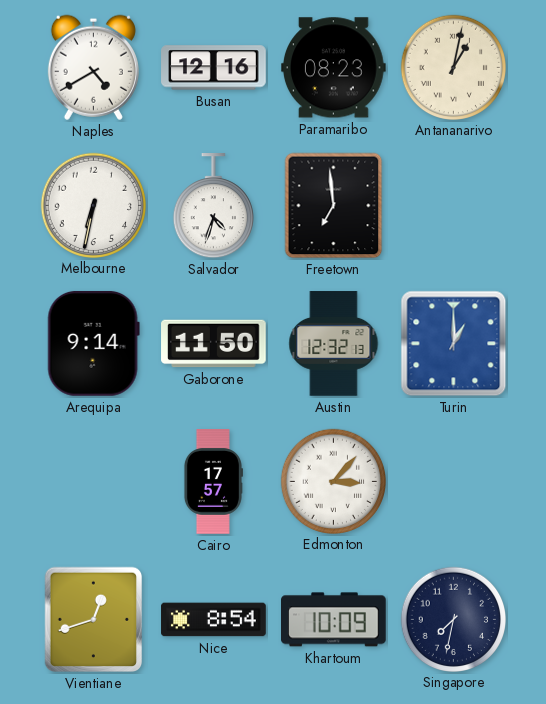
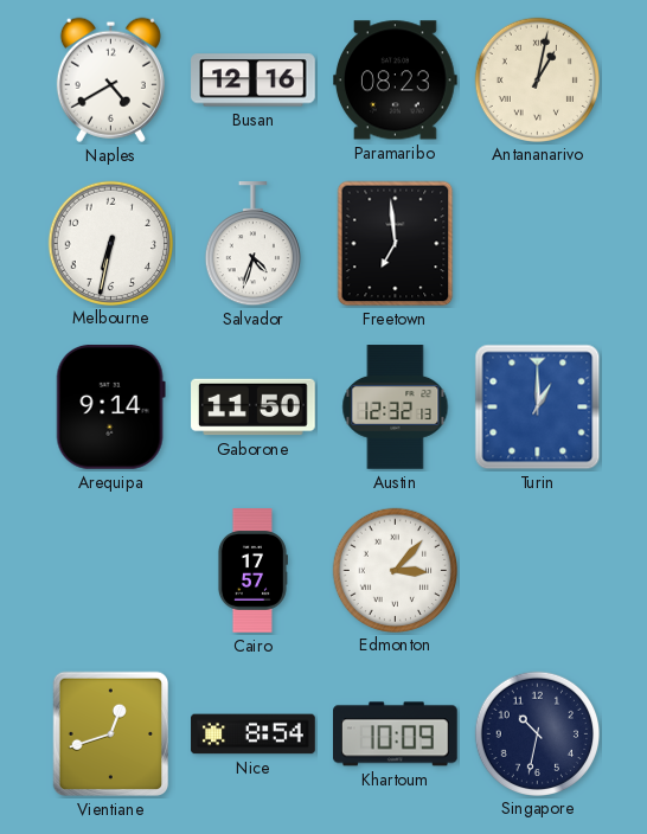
Singapore: 7:32 -> 10:32 (537, 733)
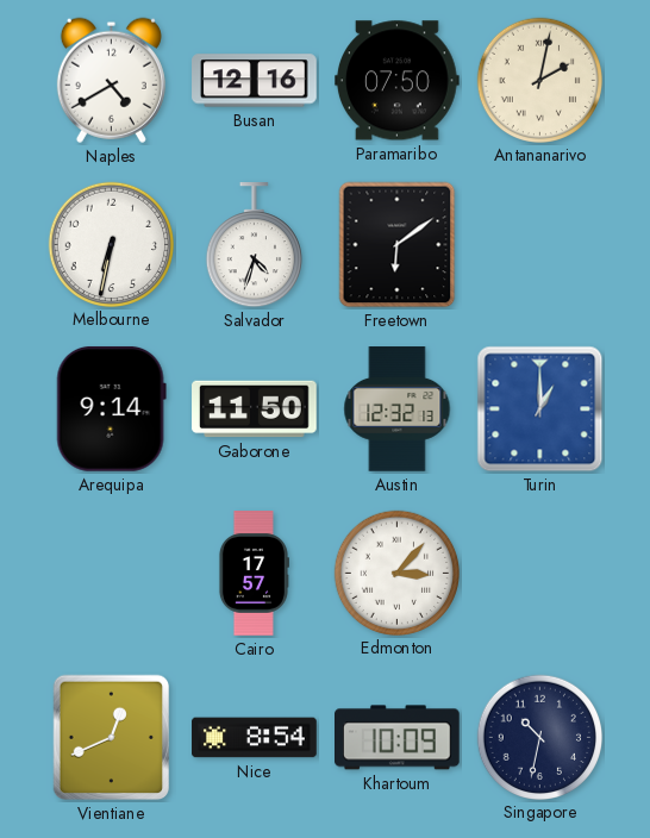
Paramaribo: 08:23 -> 07:50 (398, 81)
Antananarivo: 1:02 -> 2:02 (539, 80)
Freetown: 6:59 -> 6:09 (398, 245)
Vientiane: 12:42 -> 12:41 (112, 738)
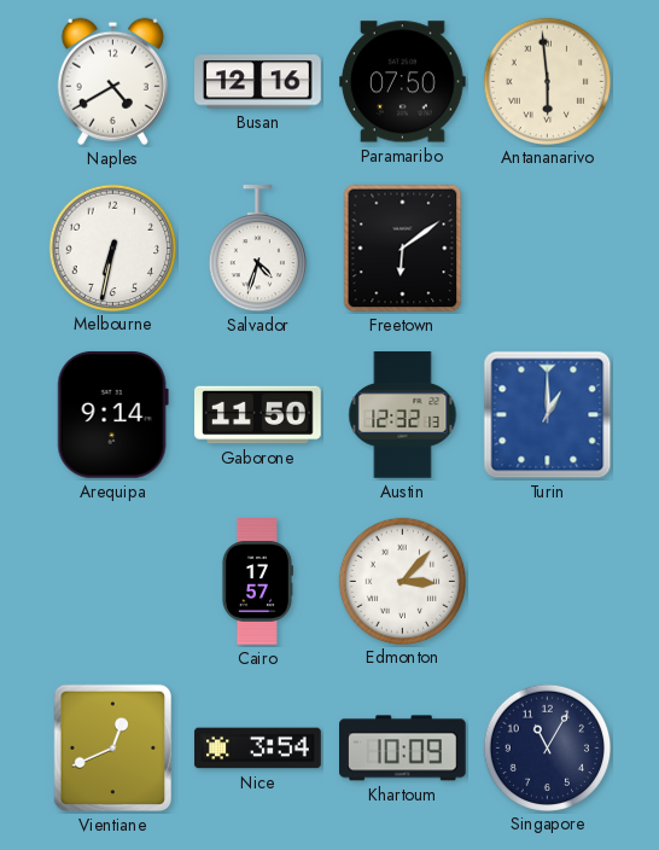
Antananarivo: 2:02 -> 5:59 (547, 81)
Nice: 8:54 -> 3:54 (258, 749)
Singapore: 10:32 -> 11:05 (547, 747)
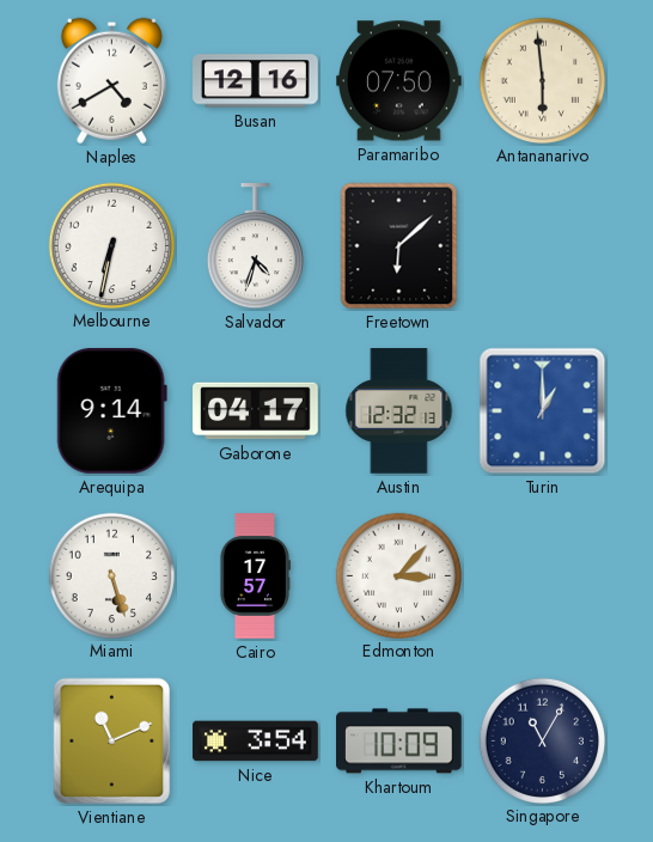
Freetown: 6:09 -> 6:08 (399, 246)
Gaborone: 11:50 -> 04:17 (256, 411)
Miami: none -> 5:27 (111, 575)
Vientiane: 12:41 -> 11:11 (112, 742)
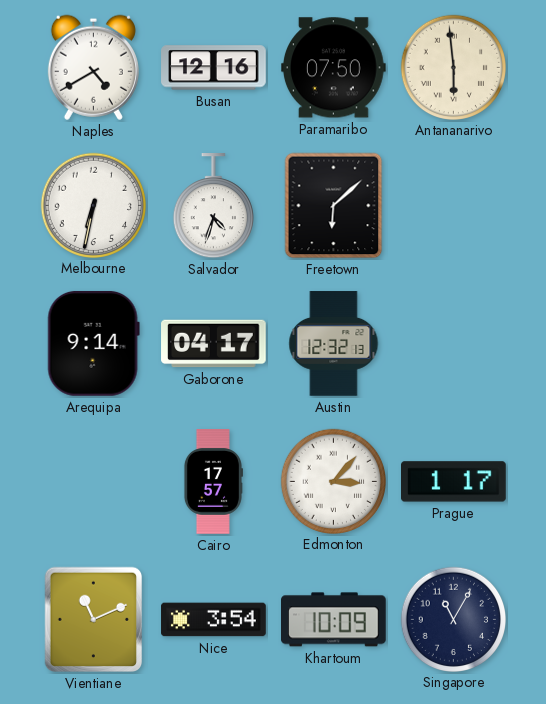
Turin: 1:00 -> none (543, 411)
Miami: 5:27 -> none (111, 575)
Prague: none -> 1:17 (454, 482)
